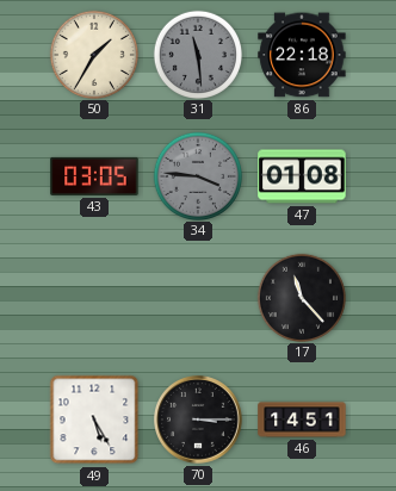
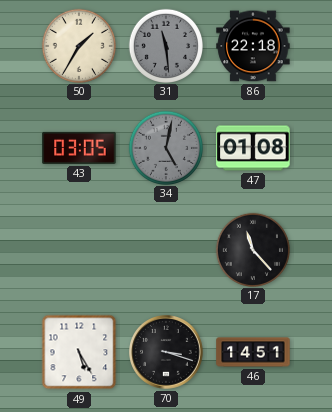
34: 3:46 -> 5:02 (165, 147)
70: 3:15 -> 3:18 (166, 352)
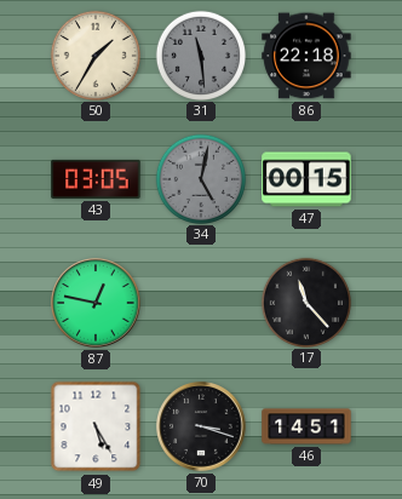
47: 01:08 -> 00:15 (306, 179)
87: none -> 12:47 (96, 303)
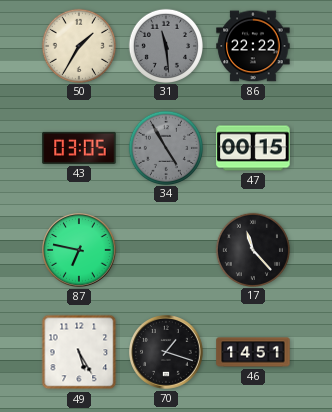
86: 22:18 -> 22:22 (253, 46)
34: 5:02 -> 4:55 (165, 147)
87: 12:47 -> 6:47 (79, 250)
70: 3:18 -> 1:18 (166, 352)
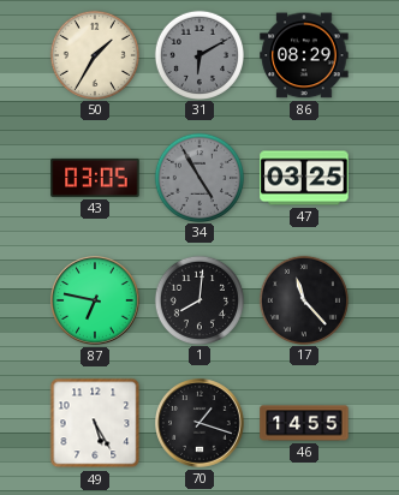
31: 11:29 -> 6:10 (198, 54)
86: 22:22 -> 08:29 (304, 55)
47: 00:15 -> 03:25 (304, 178)
1: none -> 8:01 (198, 299)
46: 14:51 -> 14:55 (304, 423)
